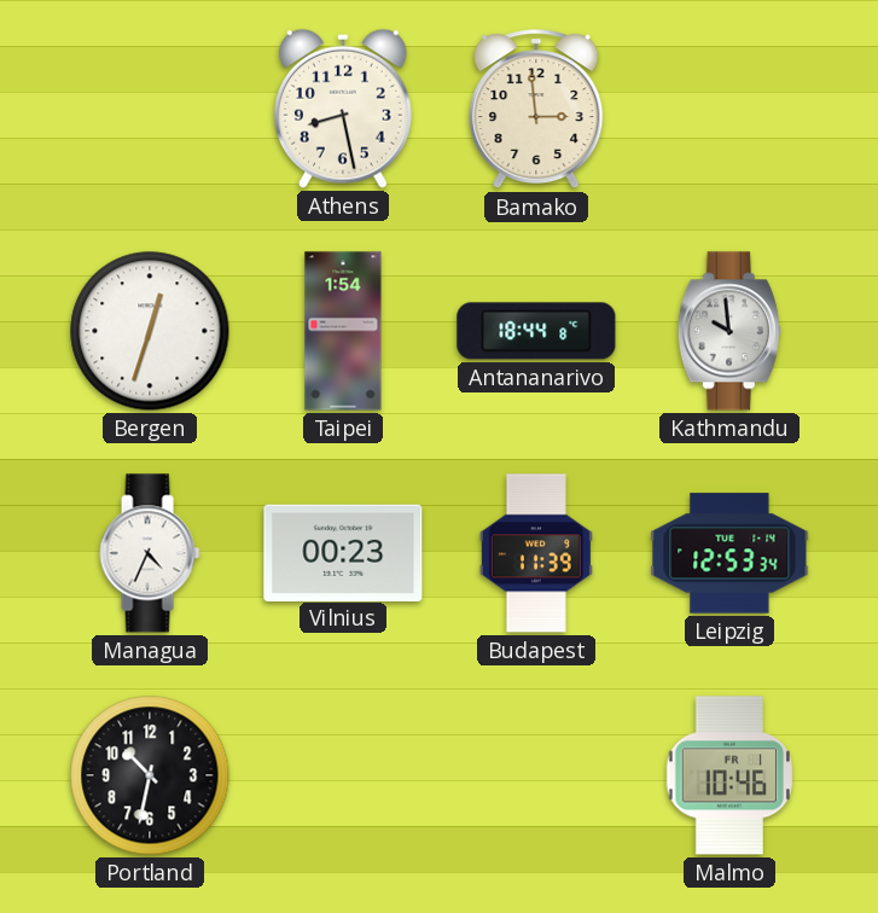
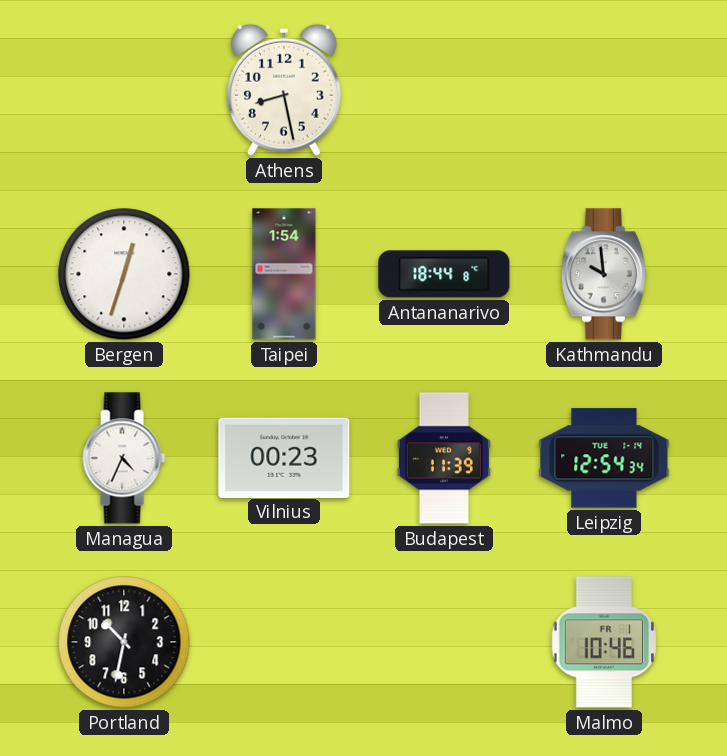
Bamako: 2:59 -> none (536, 110)
Leipzig: 12:53 -> 12:54 (604, 458)
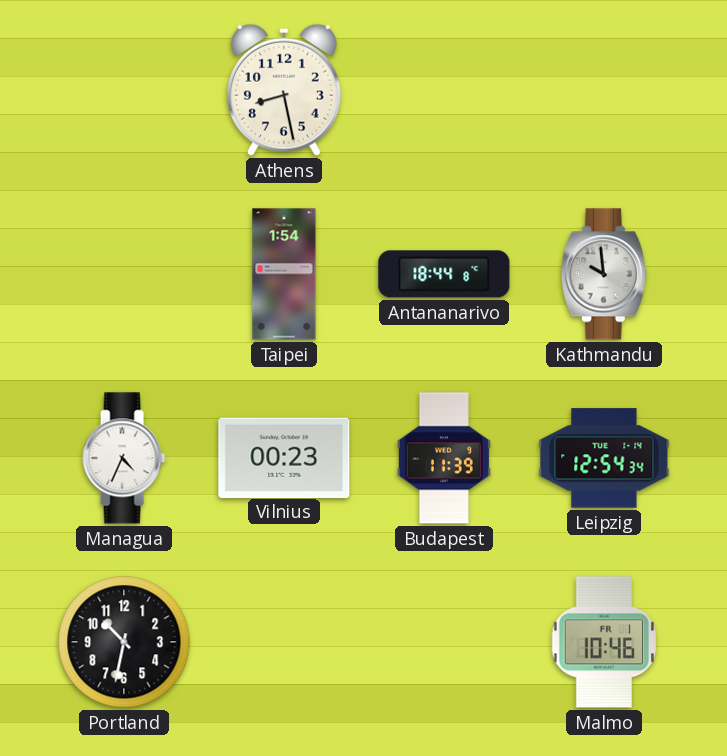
Bergen: 12:33 -> none (124, 274)
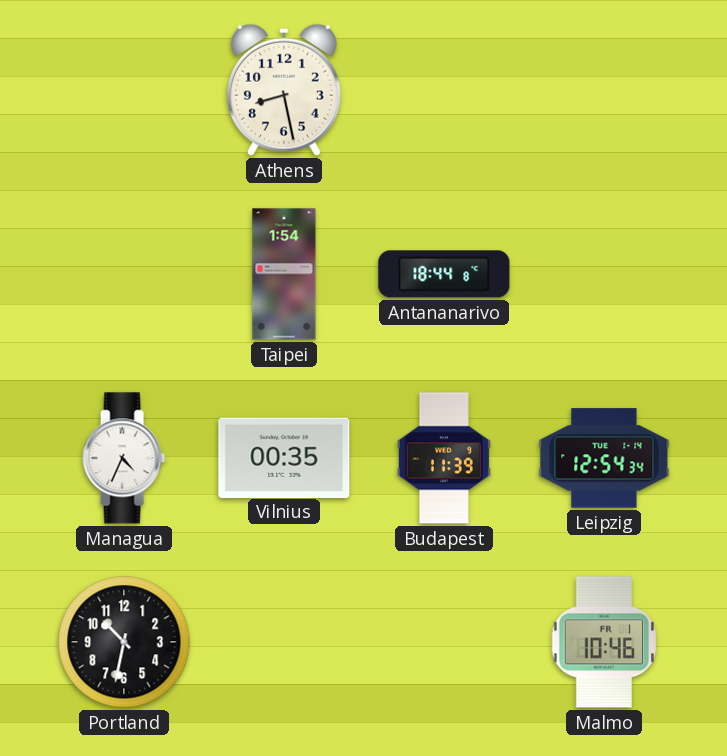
Kathmandu: 9:59 -> none (604, 274)
Vilnius: 00:23 -> 00:35 (284, 457)
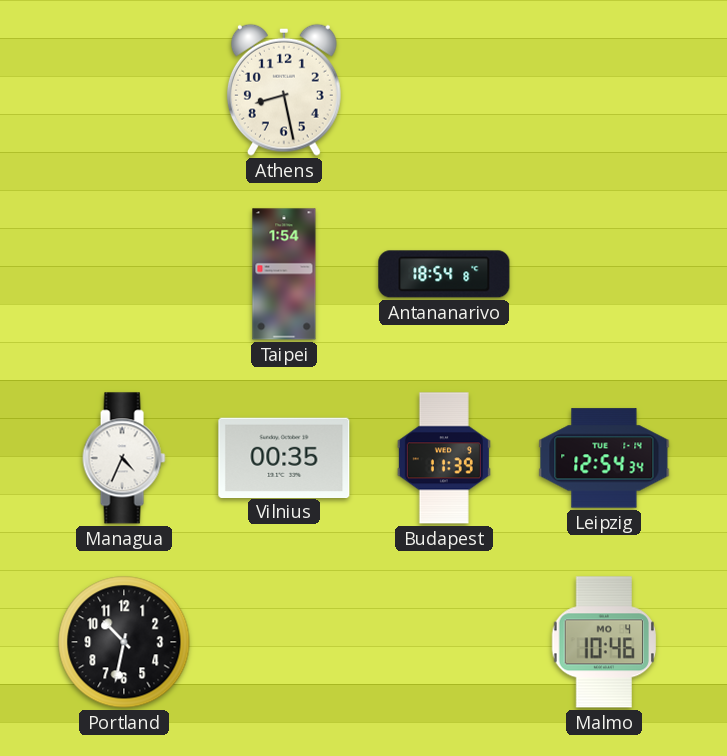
Antananarivo: 18:44 -> 18:54 (444, 274)
Malmo date: FR 1 -> MO 4 (604, 642)
